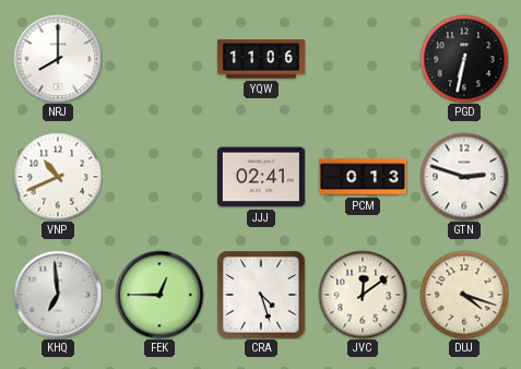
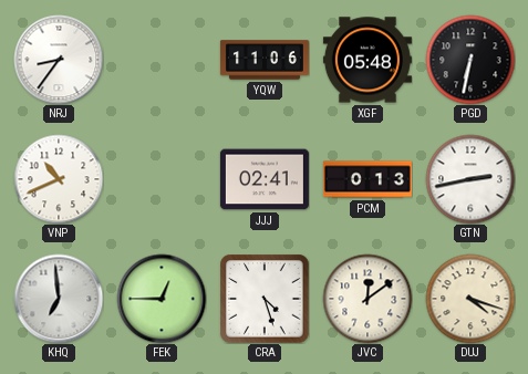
NRJ: 8:00 -> 8:36 (59, 60)
XGF: none -> 05:48 (367, 60)
GTN: 2:48 -> 2:43 (470, 179)
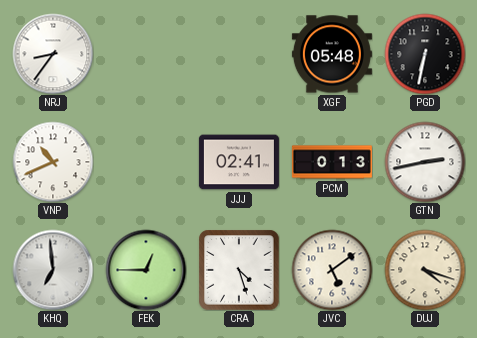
YQW: 11:06 -> none (265, 60)
JVC: 12:09 -> 5:09 (332, 270)
